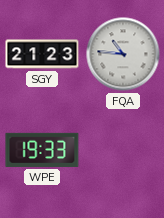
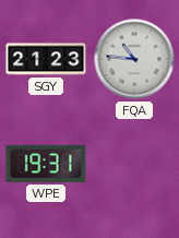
WPE: 19:33 -> 19:31 (46, 164)
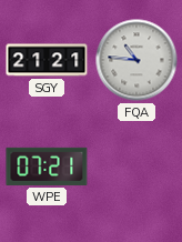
SGY: 21:23 -> 21:21 (47, 60)
WPE: 19:31 -> 07:21 (47, 167)
